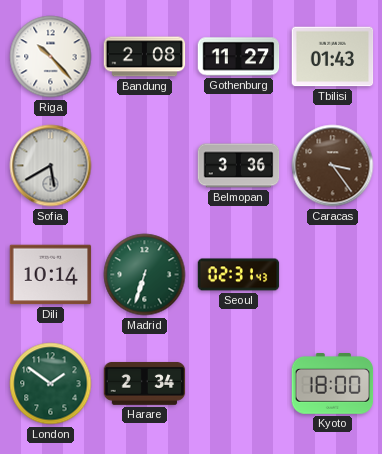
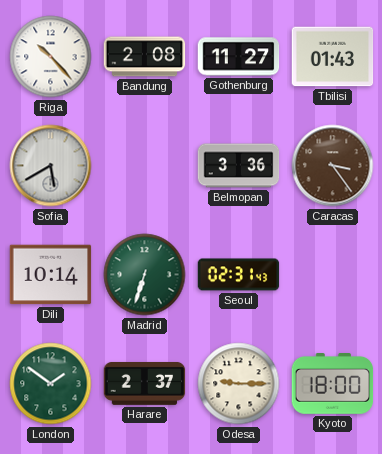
Harare: 2:34 -> 2:37 (145, 383)
Odesa: none -> 9:15 (239, 384)
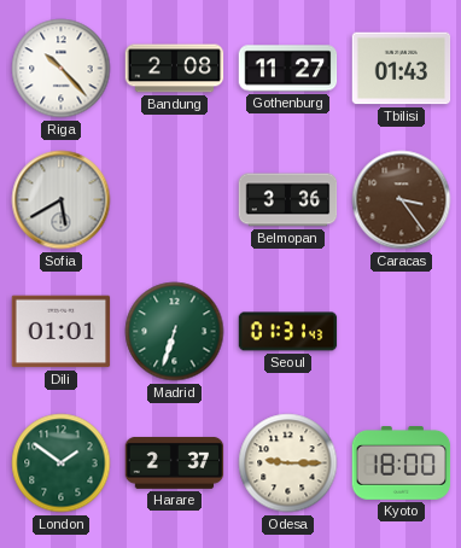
Dili: 10:14 -> 01:01 (62, 332)
Seoul: 02:31 -> 01:31 (288, 332)
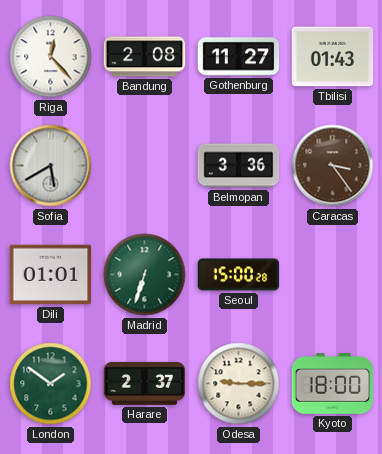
Riga: 10:23 -> 12:23 (51, 57)
Seoul: 01:31 -> 15:00 (239, 275)
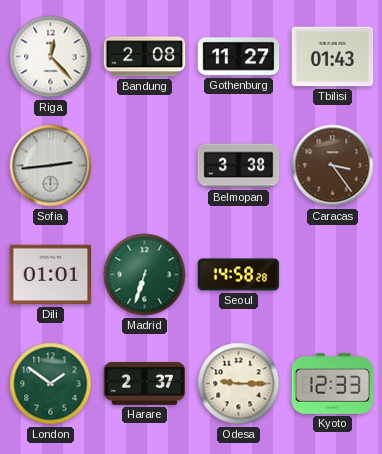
Sofia: 5:40 -> 2:44 (51, 166)
Belmopan: 3:36 -> 3:38 (239, 166)
Seoul: 15:00 -> 14:58 (239, 275)
Kyoto: 18:00 -> 12:33 (333, 384)
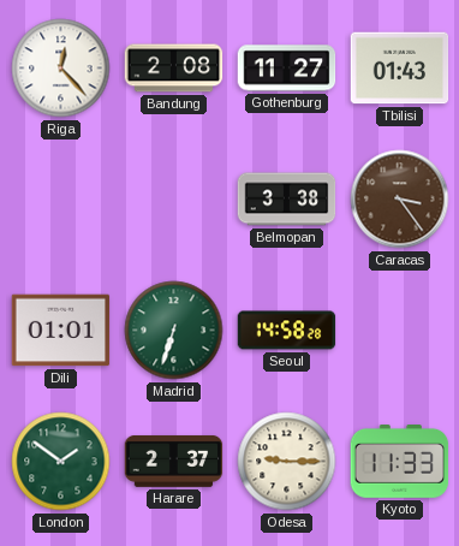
Sofia: 2:44 -> none (51, 166)
Kyoto: 12:33 -> 11:33 (400, 462)
